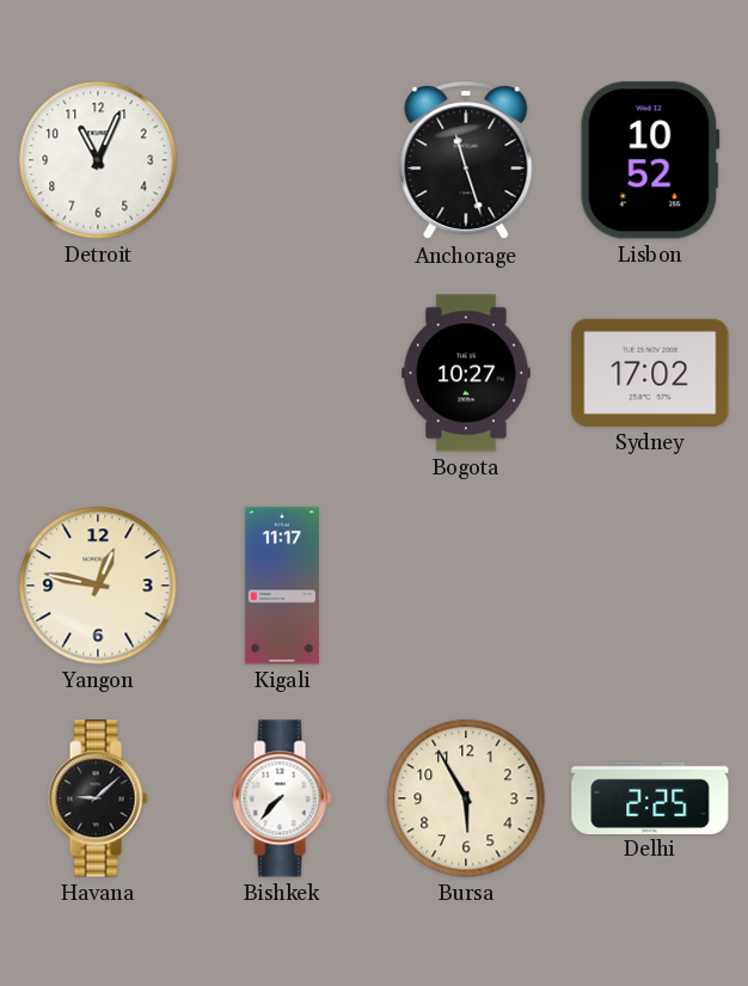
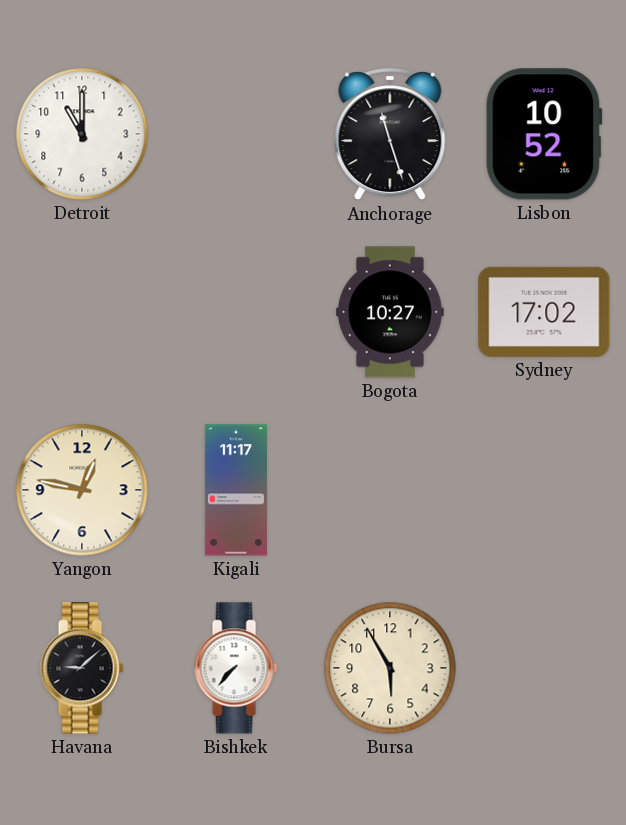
Detroit: 11:04 -> 11:00 (82, 134)
Delhi: 2:25 -> none (650, 797)
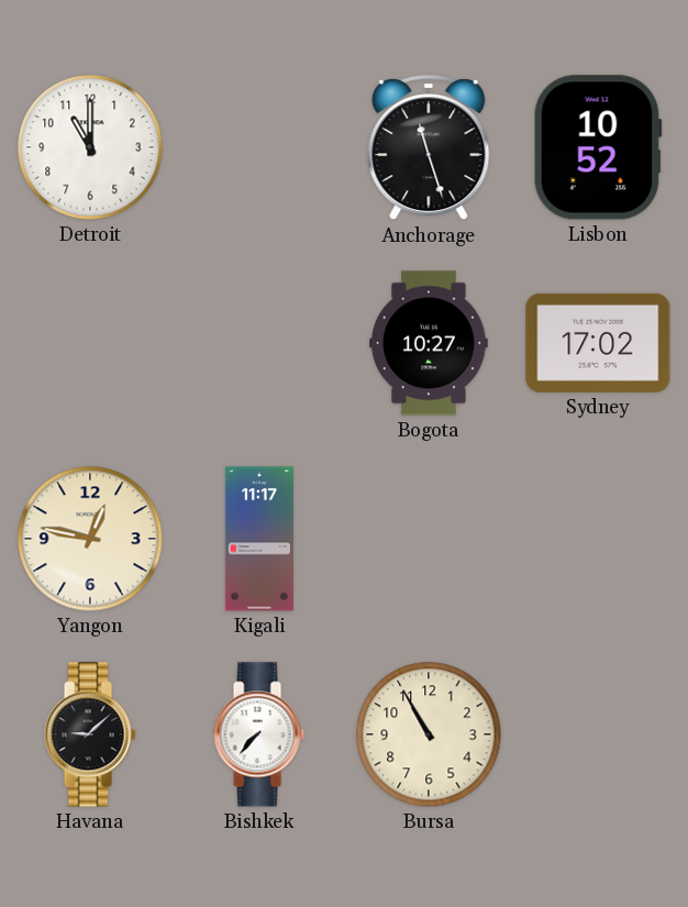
Bursa: 5:55 -> 10:55 (429, 734)
